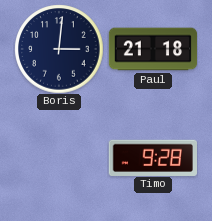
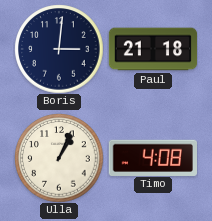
Ulla: none -> 1:04 (59, 158)
Timo: 9:28 -> 4:08 (152, 157)
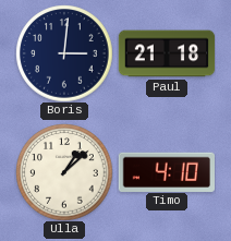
Ulla: 1:04 -> 1:08 (64, 172)
Timo: 4:08 -> 4:10 (166, 171)
